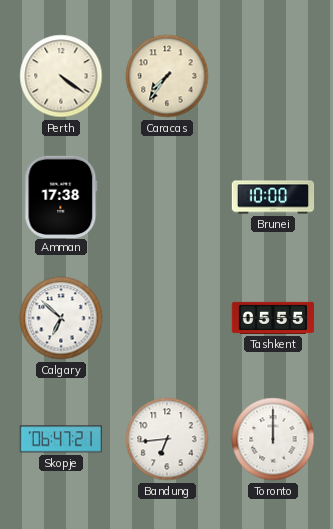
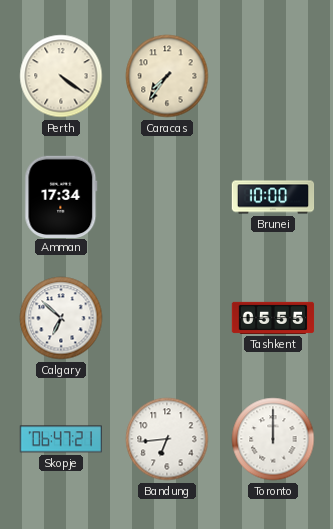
Amman: 17:38 -> 17:34 (61, 196)
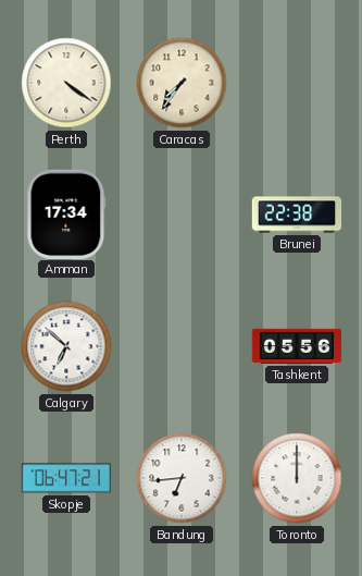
Brunei: 10:00 -> 22:38 (297, 215)
Tashkent: 05:55 -> 05:56 (297, 346)
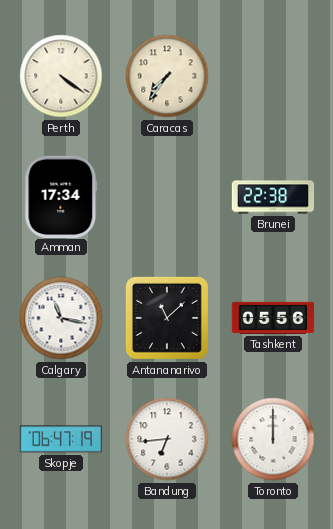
Calgary: 6:52 -> 11:17 (61, 318)
Antananarivo: none -> 11:08 (167, 318)
Skopje: 06:47:21 -> 06:47:19 (60, 439)
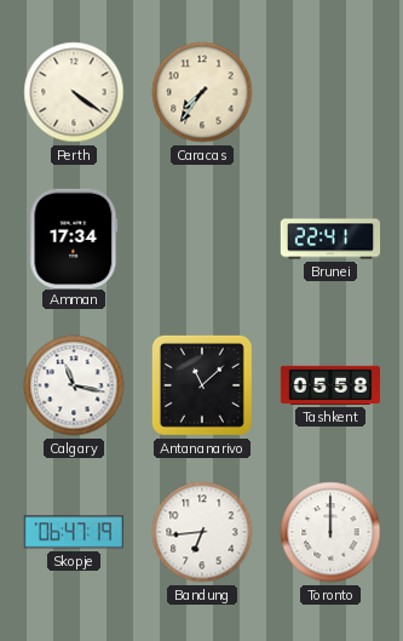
Brunei: 22:38 -> 22:41 (330, 239)
Tashkent: 05:56 -> 05:58 (330, 385)
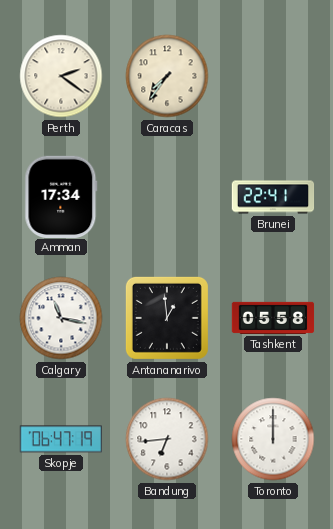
Perth: 4:21 -> 2:21 (61, 76)
Antananarivo: 11:08 -> 12:59 (167, 318)
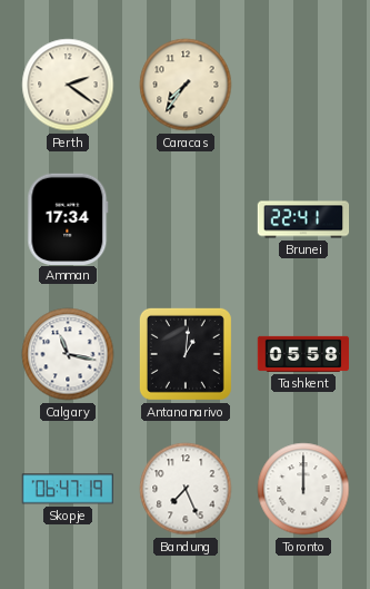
Antananarivo: 12:59 -> 1:01 (186, 354)
Bandung: 6:44 -> 7:26 (186, 489)
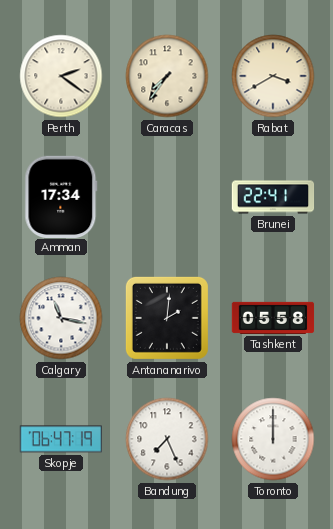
Rabat: none -> 3:40 (273, 76)
Antananarivo: 1:01 -> 2:01 (167, 318)
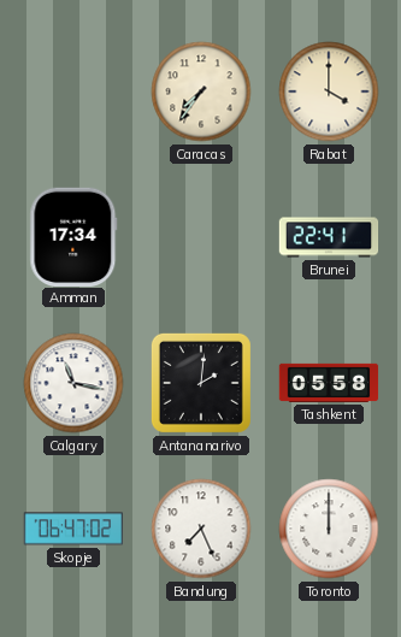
Perth: 2:21 -> none (61, 76)
Rabat: 3:40 -> 4:00 (329, 92)
Skopje: 06:47:19 -> 06:47:02 (72, 529)
